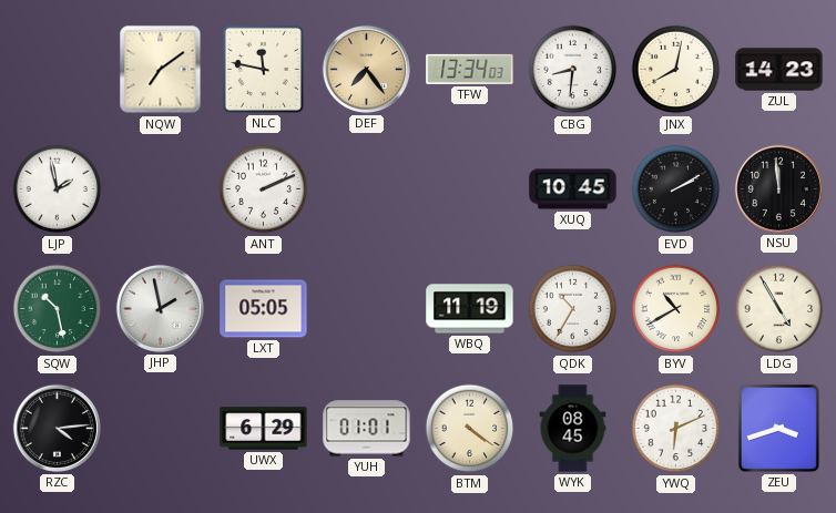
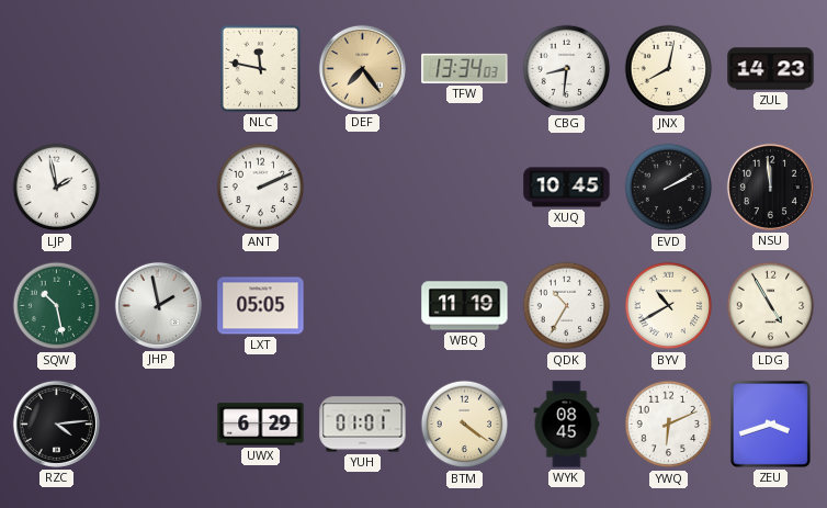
NQW: 7:09 -> none (161, 70)
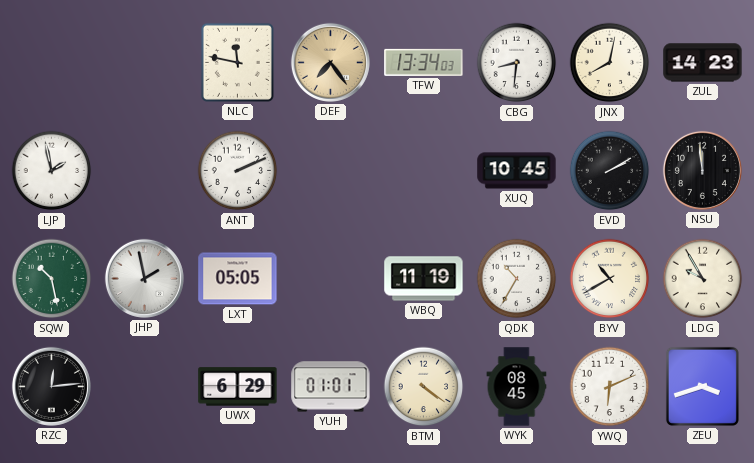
LDG: 4:55 -> 9:55 (703, 279)
RZC: 4:14 -> 12:14 (51, 386)
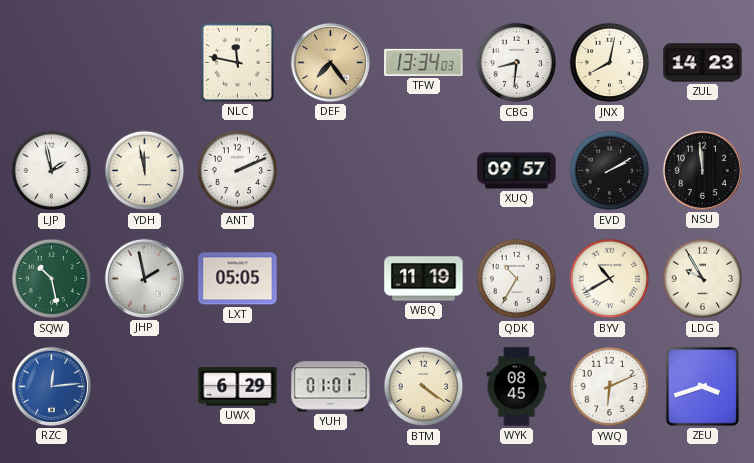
YDH: none -> 11:58 (145, 171)
XUQ: 10:45 -> 09:57 (517, 171)
RZC dial: black -> blue (51, 386)
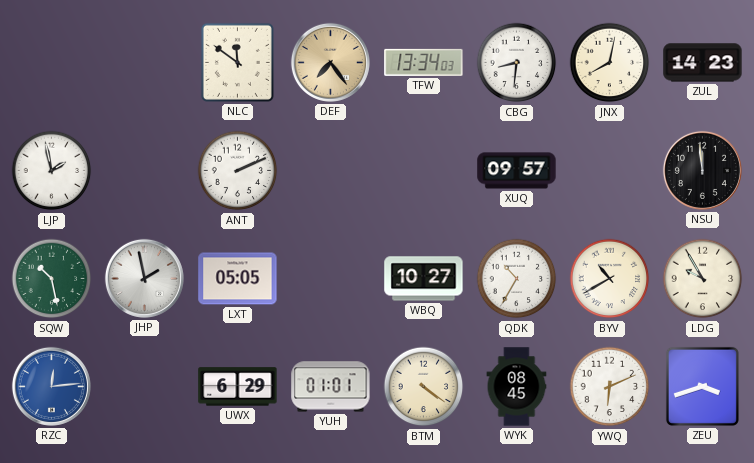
NLC: 11:47 -> 11:51 (237, 62)
YDH: 11:58 -> none (145, 171)
EVD: 2:10 -> none (610, 171)
WBQ: 11:19 -> 10:27 (424, 279)
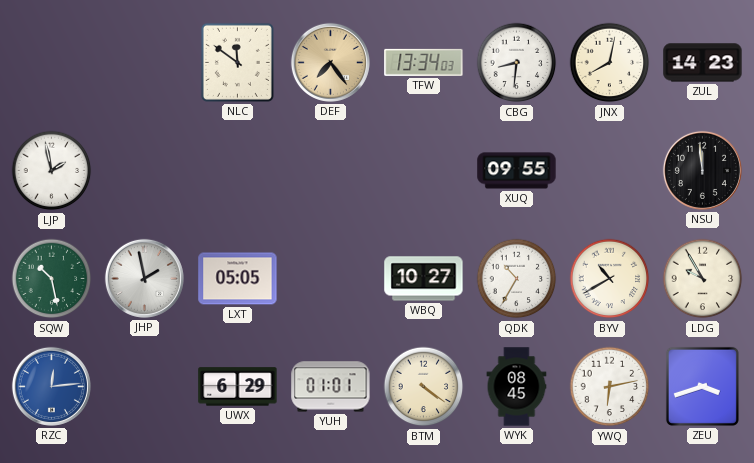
ANT: 2:11 -> none (238, 171)
XUQ: 09:57 -> 09:55 (517, 171)
YWQ: 6:11 -> 6:13 (610, 387)
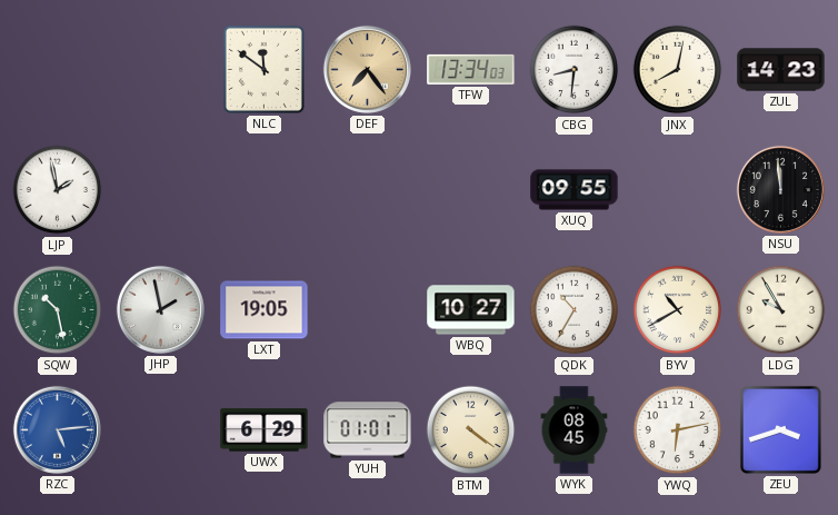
LXT: 05:05 -> 19:05 (265, 310)
RZC: 12:14 -> 5:14 (57, 429)
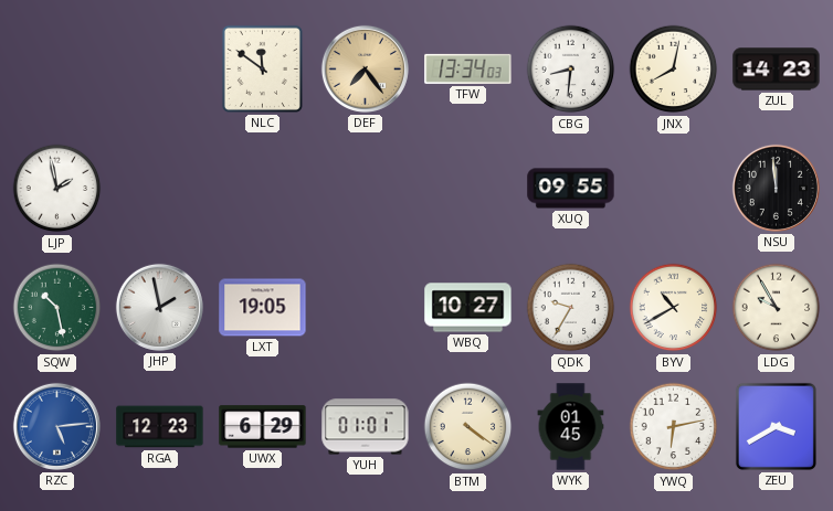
QDK: 10:35 -> 9:35 (571, 308)
RGA: none -> 12:23 (160, 427)
WYK: 08:45 -> 01:45 (571, 427)
ZEU: 3:42 -> 3:40 (776, 426)
